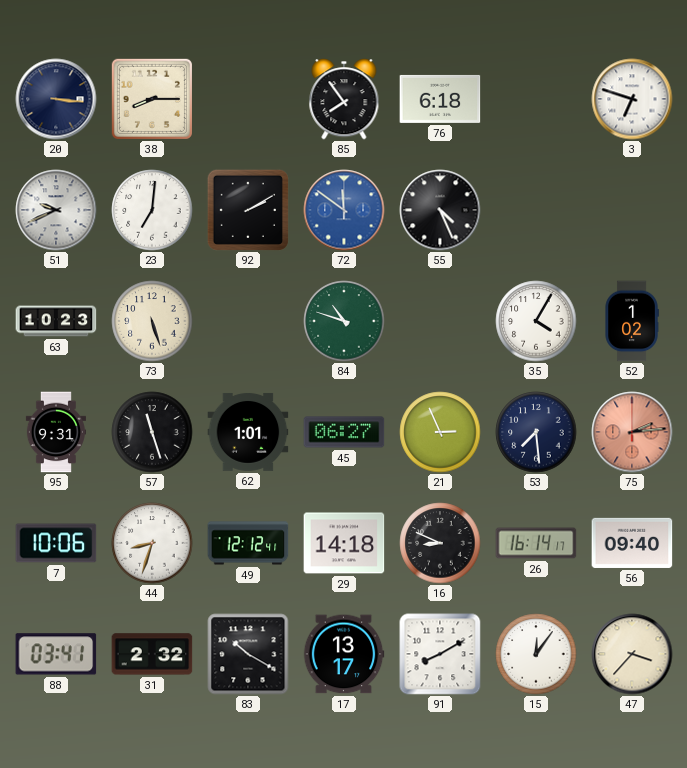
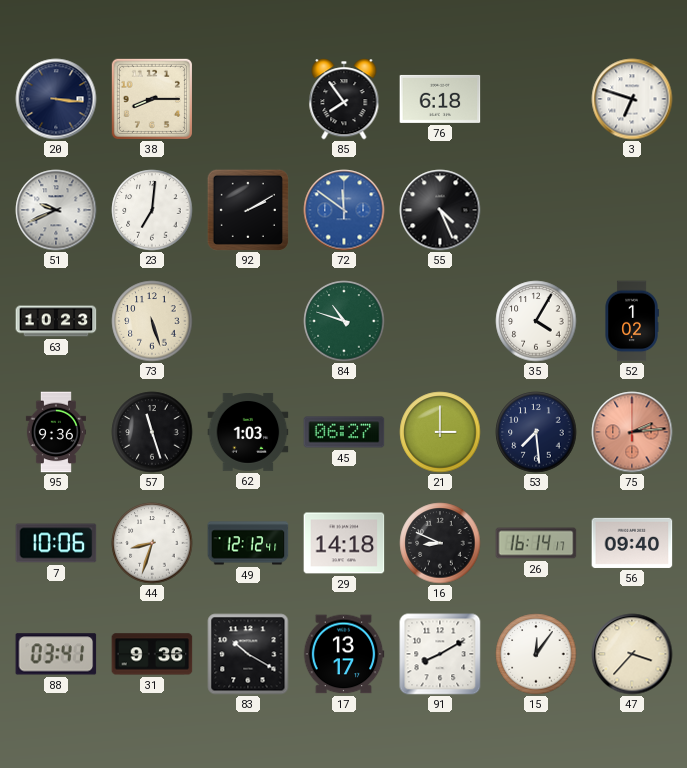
95: 9:31 -> 9:36 (55, 432)
62: 1:01 -> 1:03 (248, 432)
21: 2:56 -> 3:00 (440, 432)
31: 2:32 -> 9:36 (152, 654)
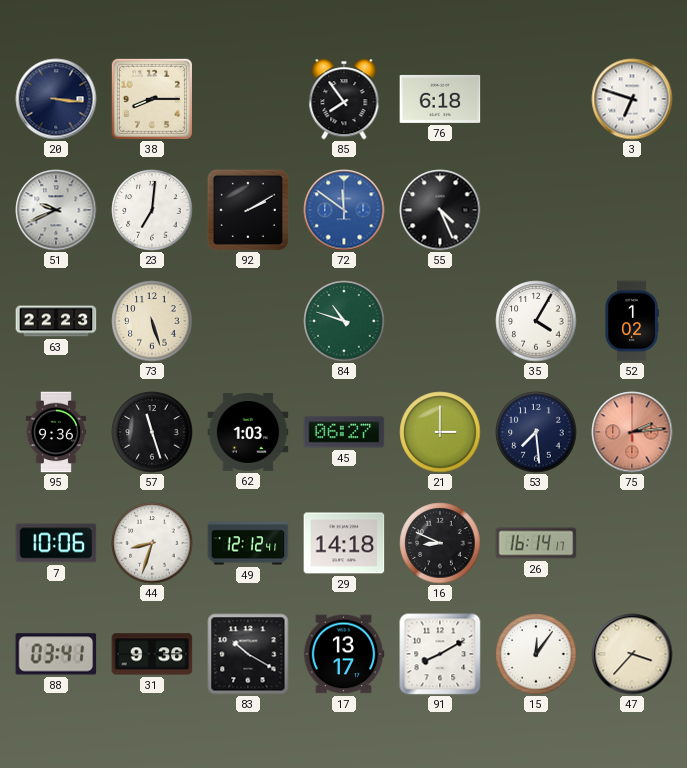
63: 10:23 -> 22:23 (56, 321)
56: 09:40 -> none (632, 543)
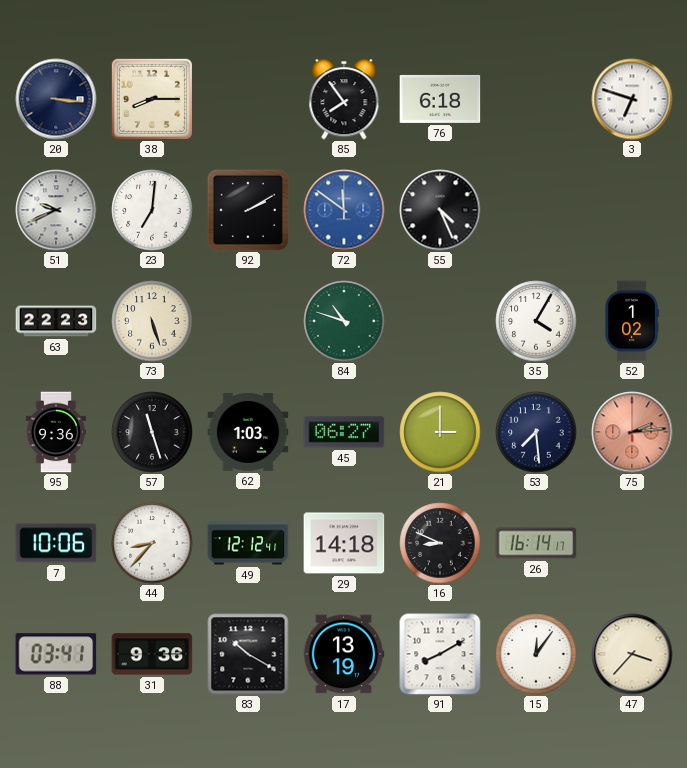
44: 8:33 -> 8:37 (152, 543)
17: 13:17 -> 13:19 (344, 654)
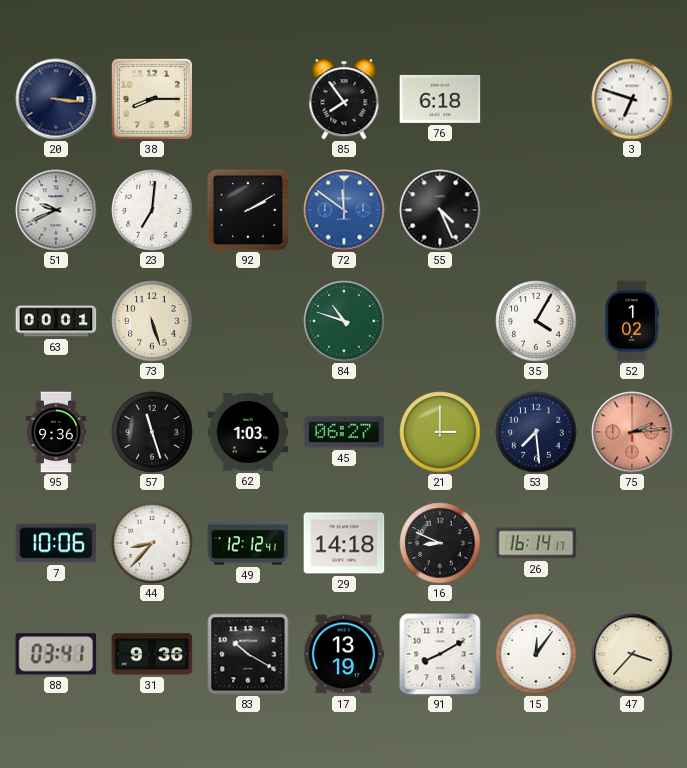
63: 22:23 -> 00:01 (56, 321)
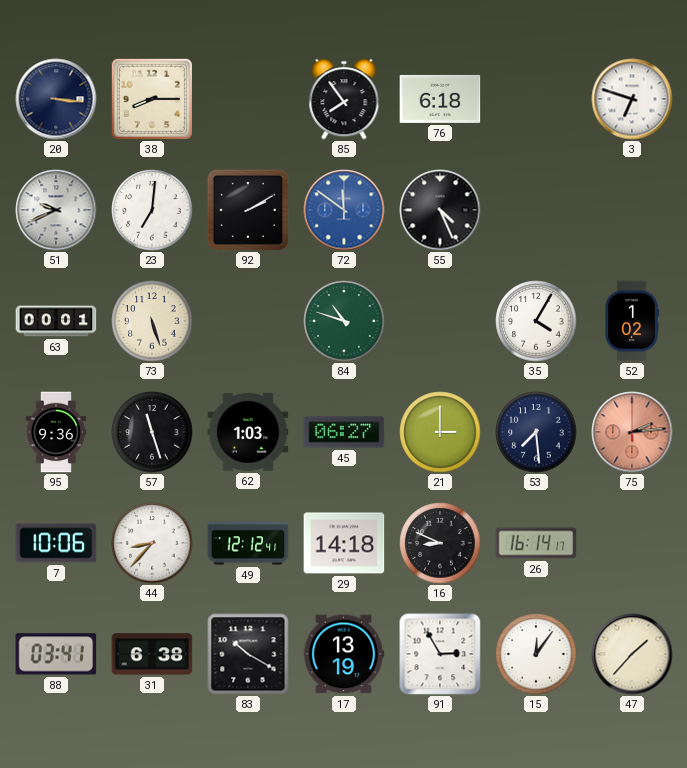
31: 9:36 -> 6:38 (152, 654)
91: 8:10 -> 2:55 (440, 654)
47: 3:37 -> 1:37 (632, 654)
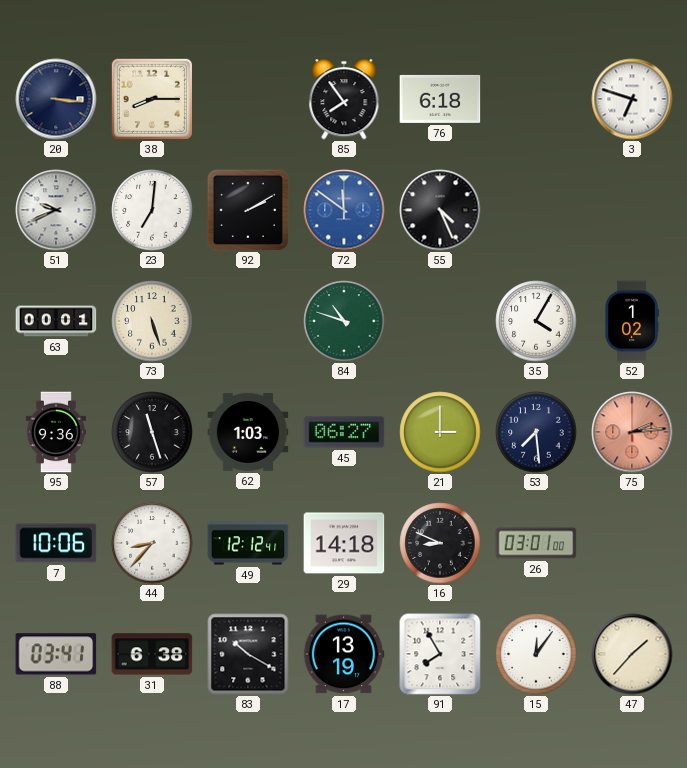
26: 16:14 -> 03:01 (536, 543)
91: 2:55 -> 7:55 (440, 654)
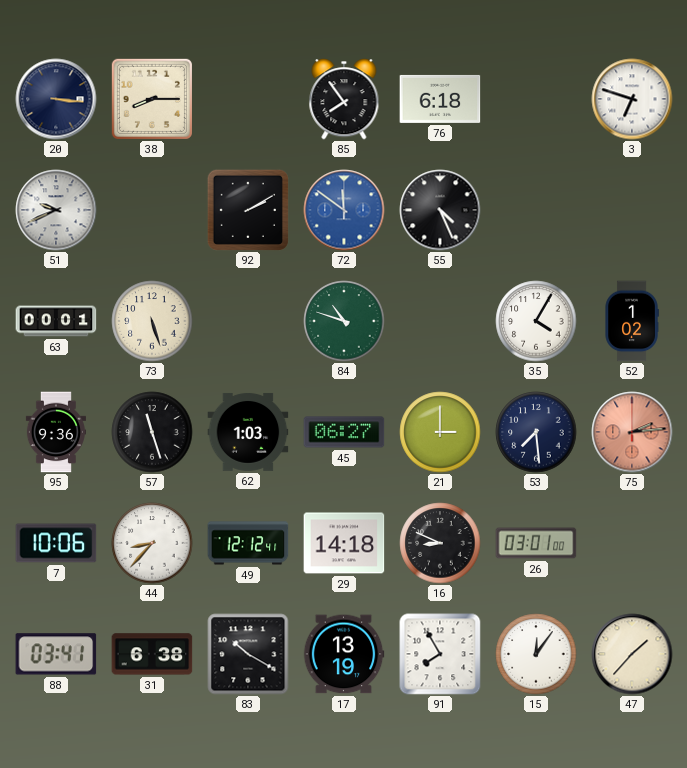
23: 7:01 -> none (152, 210)
